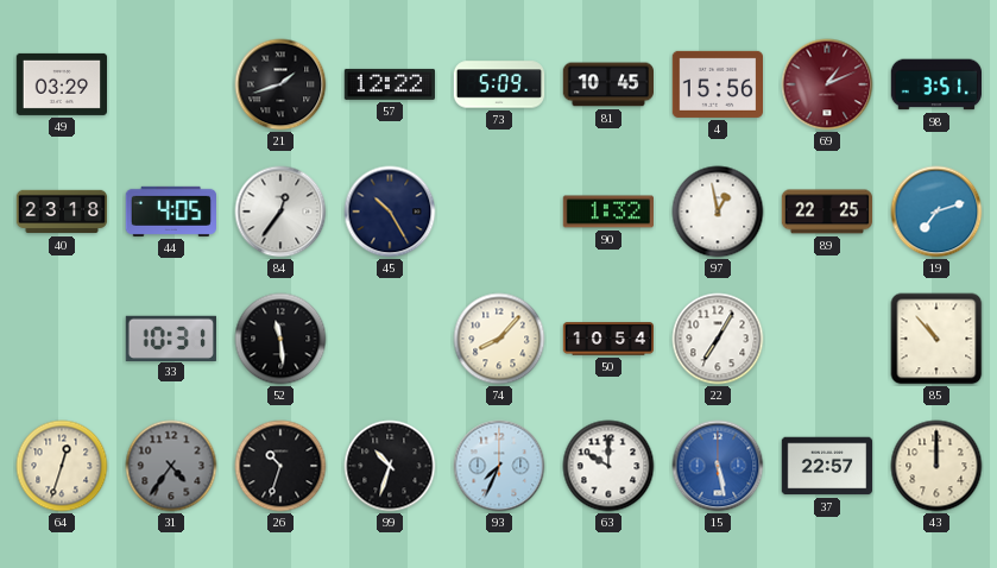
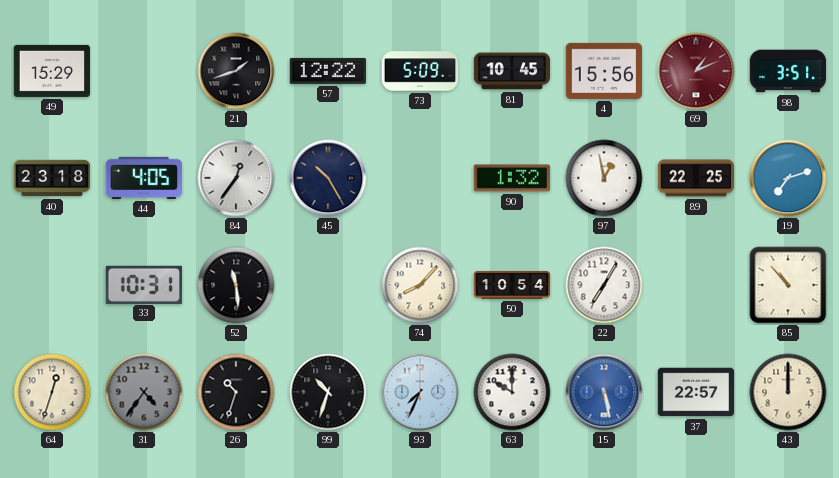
49: 03:29 -> 15:29 (51, 71)
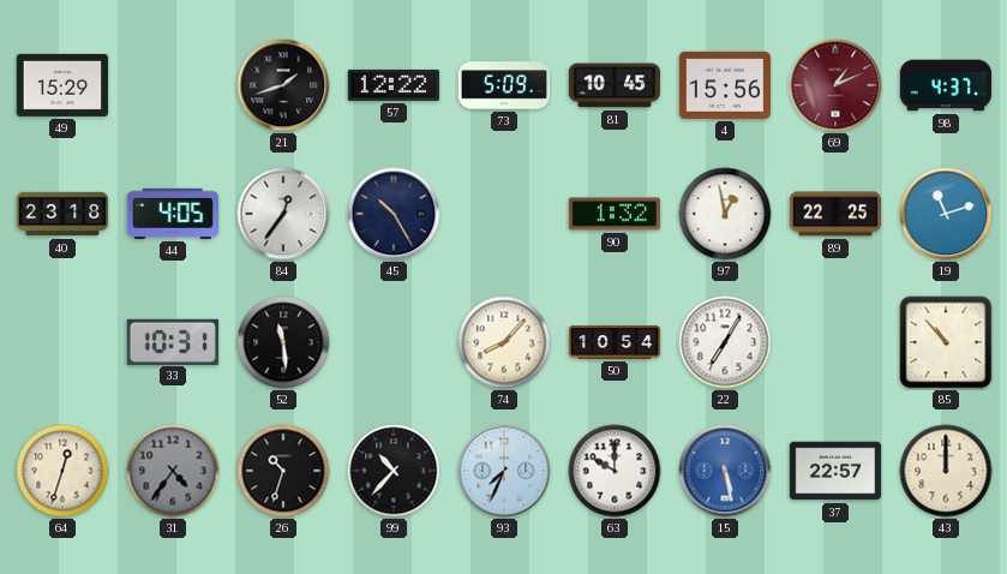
98: 3:51 -> 4:37 (945, 85)
19: 7:12 -> 11:12 (946, 214)
99: 10:33 -> 10:37 (394, 471)
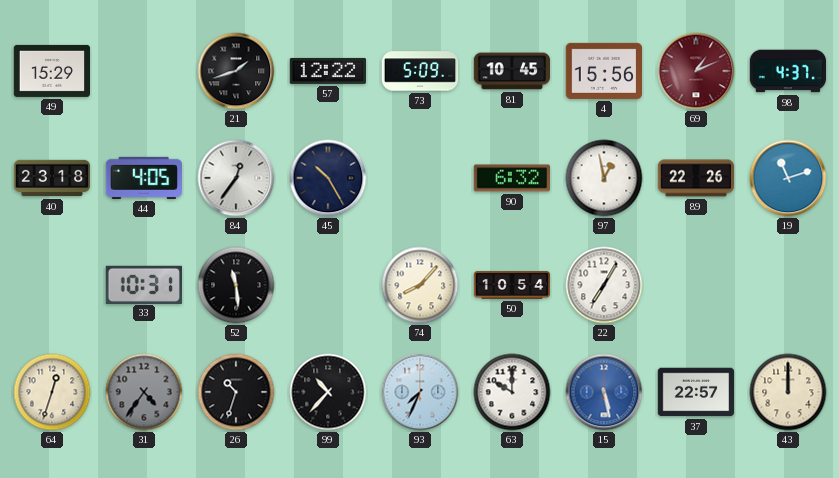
90: 1:32 -> 6:32 (512, 178)
89: 22:25 -> 22:26 (695, 178)
85: 10:53 -> none (946, 342)
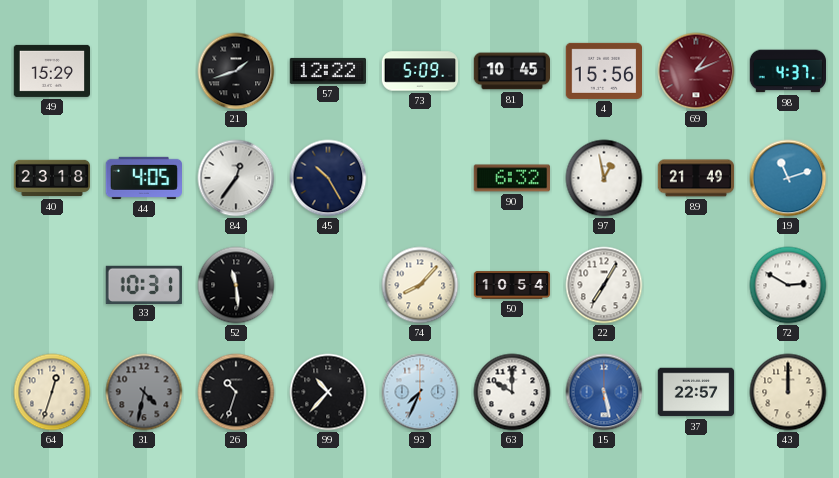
89: 22:26 -> 21:49 (695, 178)
72: none -> 2:50 (788, 285)
31: 4:36 -> 4:32 (144, 392)
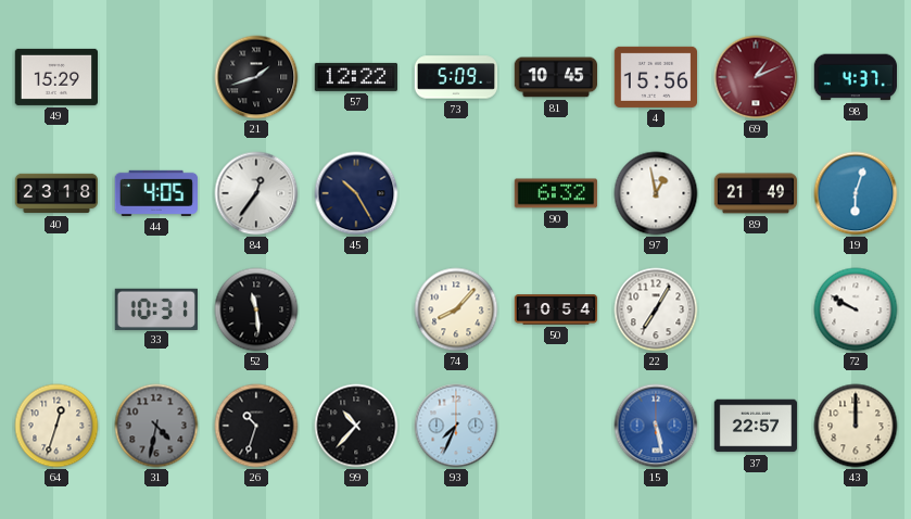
19: 11:12 -> 6:03 (856, 193)
72: 2:50 -> 9:50 (856, 309)
63: 10:00 -> none (512, 392)
